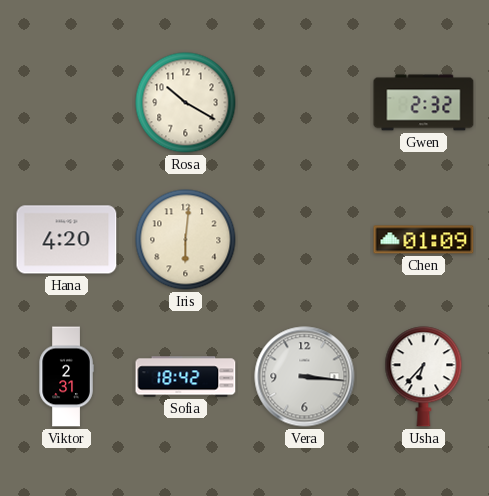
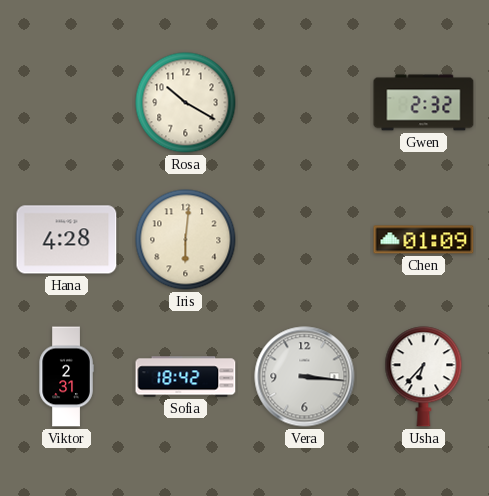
Hana: 4:20 -> 4:28 (67, 240)
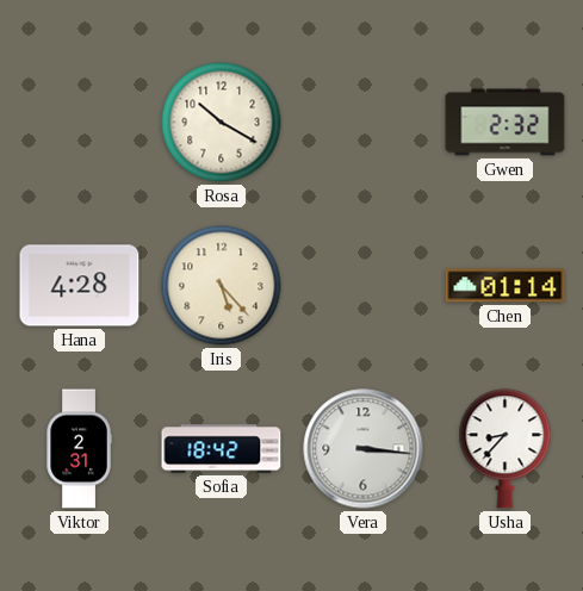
Iris: 6:01 -> 5:23 (222, 286)
Chen: 01:09 -> 01:14 (506, 286)
Usha: 6:37 -> 8:37 (506, 449)
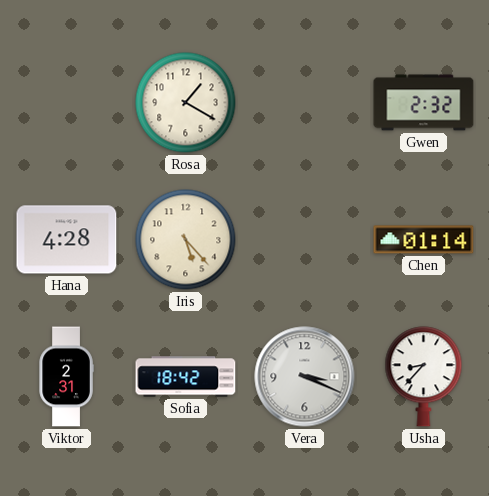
Rosa: 10:20 -> 1:20 (186, 103)
Vera: 3:16 -> 3:19 (305, 377)
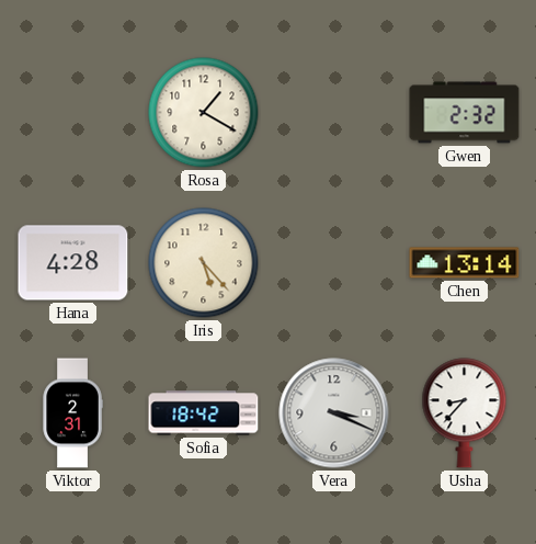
Chen: 01:14 -> 13:14 (465, 263)
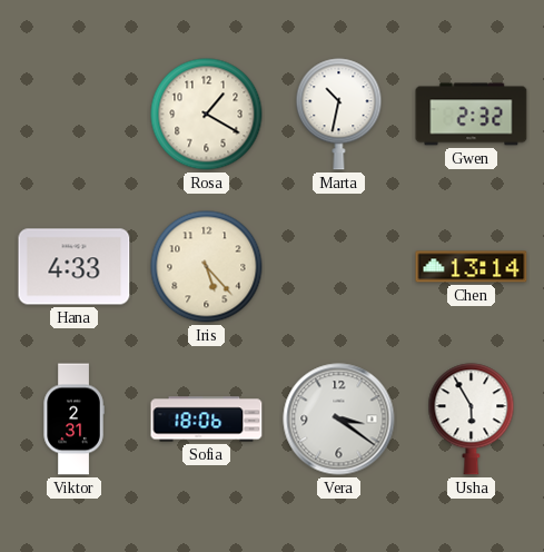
Marta: none -> 10:32 (339, 115)
Hana: 4:28 -> 4:33 (75, 267)
Sofia: 18:42 -> 18:06 (207, 420)
Vera: 3:19 -> 3:21 (339, 420)
Usha: 8:37 -> 5:55 (472, 420)
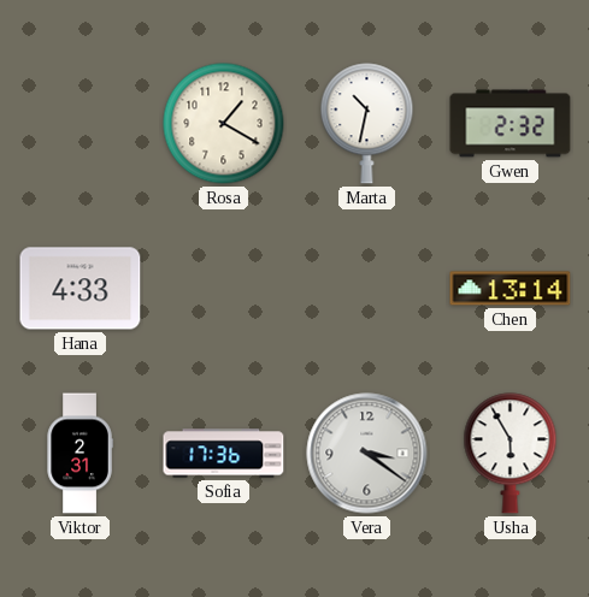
Iris: 5:23 -> none (207, 267)
Sofia: 18:06 -> 17:36 (224, 454)
